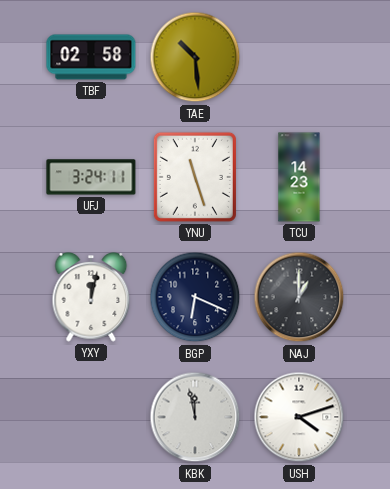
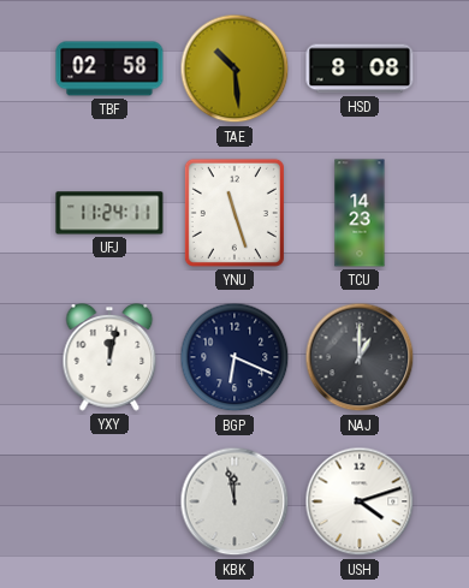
HSD: none -> 8:08 (360, 69)
UFJ: 3:24 -> 11:24 (109, 213)
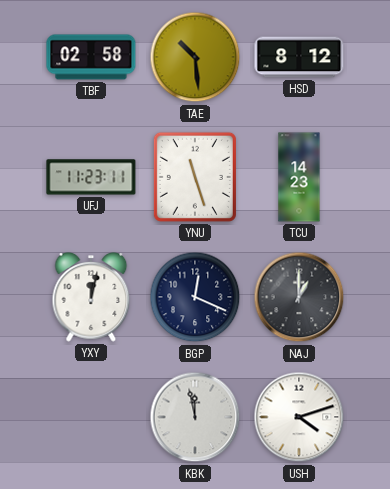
HSD: 8:08 -> 8:12 (299, 57)
UFJ: 11:24 -> 11:23 (91, 177)
BGP: 6:19 -> 12:19 (195, 297)
